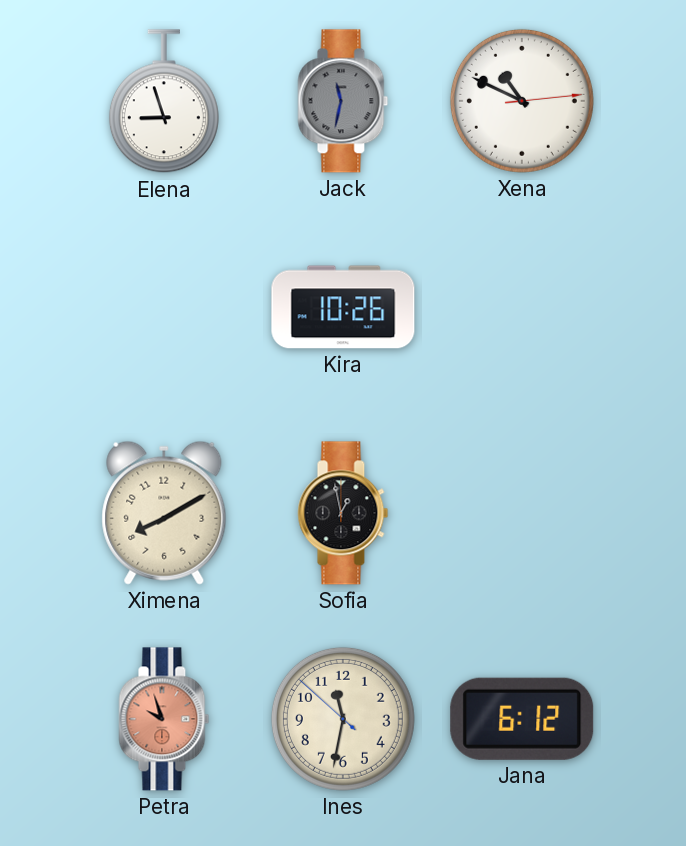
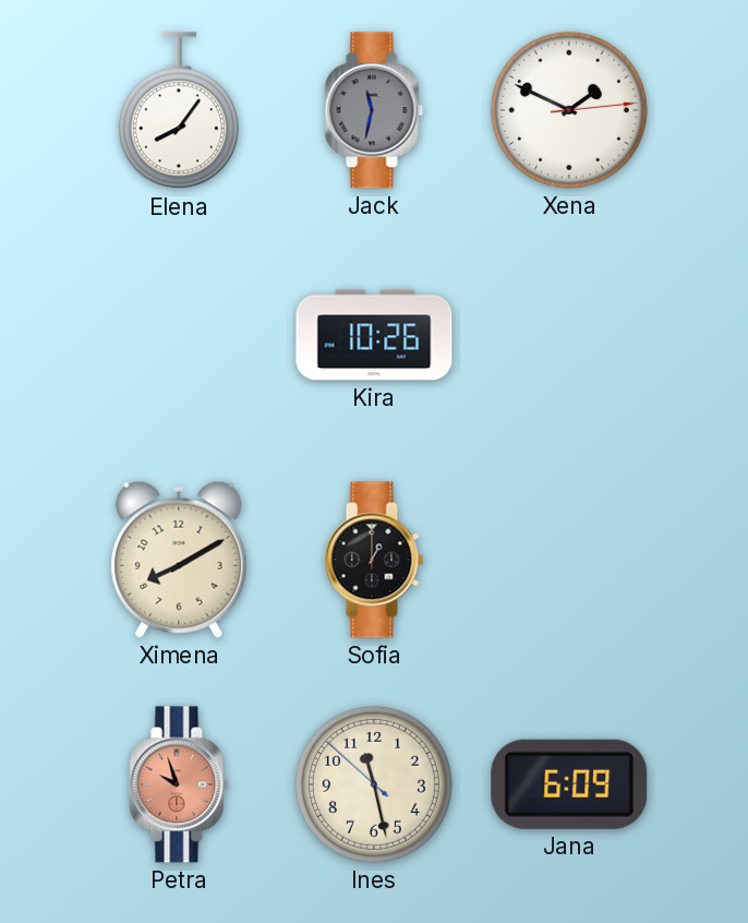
Elena: 8:57 -> 8:06 (179, 111)
Xena: 10:49 -> 1:49 (569, 110)
Sofia: 12:58 -> 1:00 (374, 560)
Ines: 11:31 -> 11:27 (374, 784)
Jana: 6:12 -> 6:09 (569, 784)
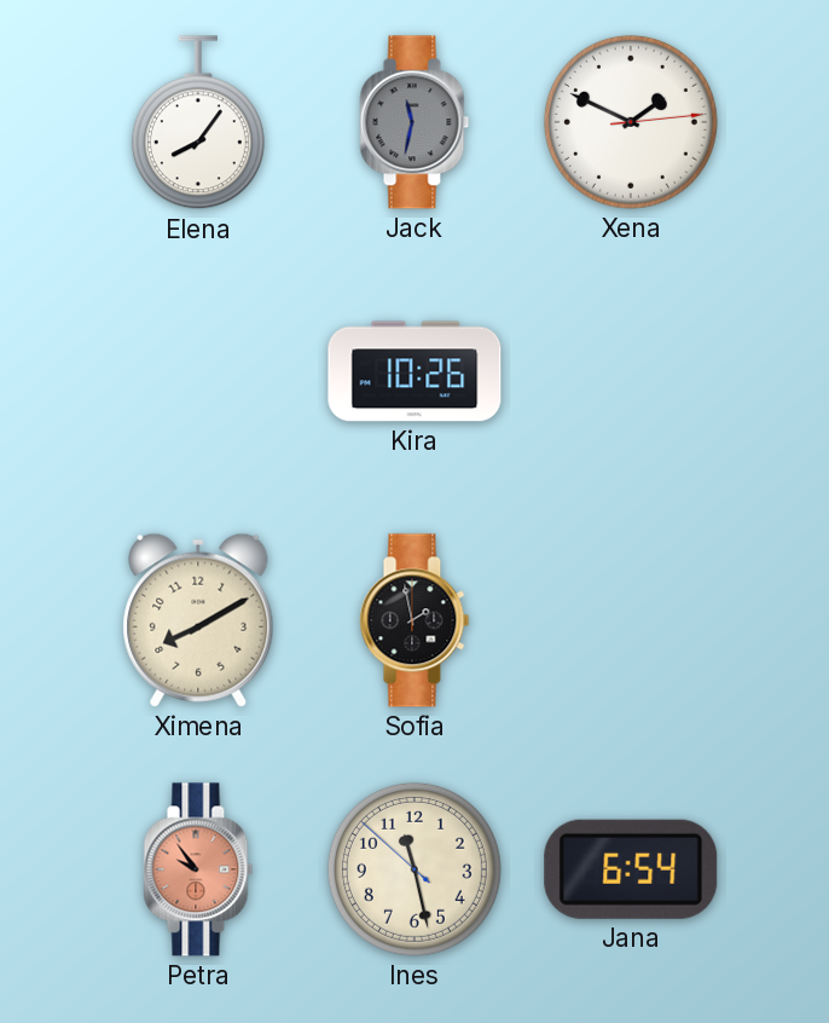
Sofia: 1:00 -> 1:58 (414, 620)
Petra: 9:57 -> 9:54 (198, 869)
Jana: 6:09 -> 6:54 (631, 869)
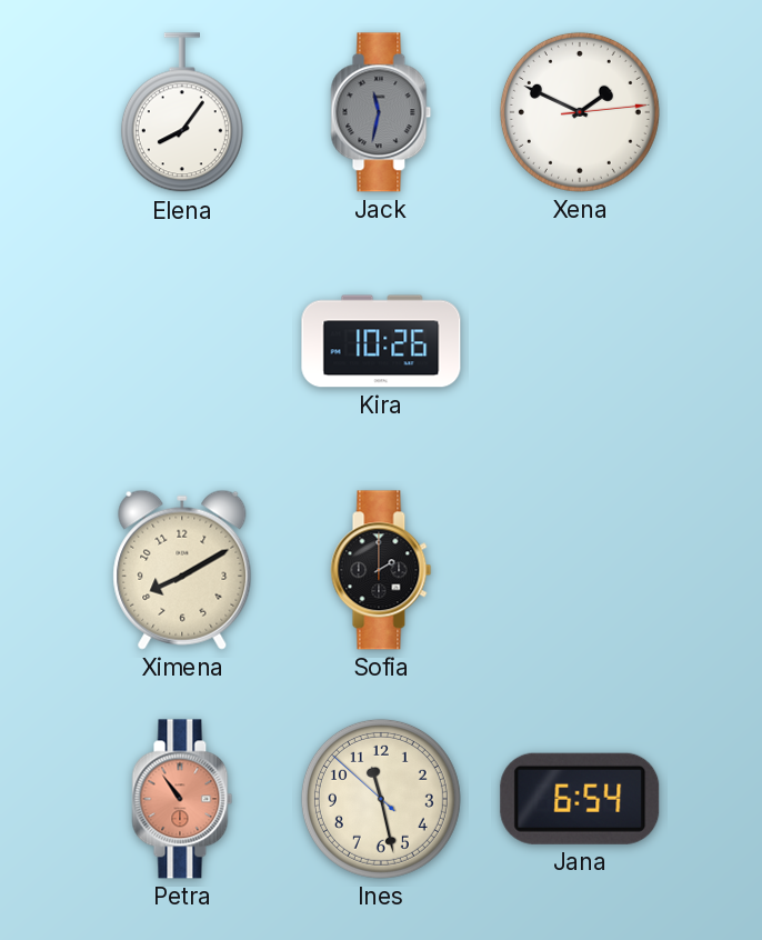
Sofia: 1:58 -> 2:00 (381, 570)
Petra: 9:54 -> 10:54 (182, 799)
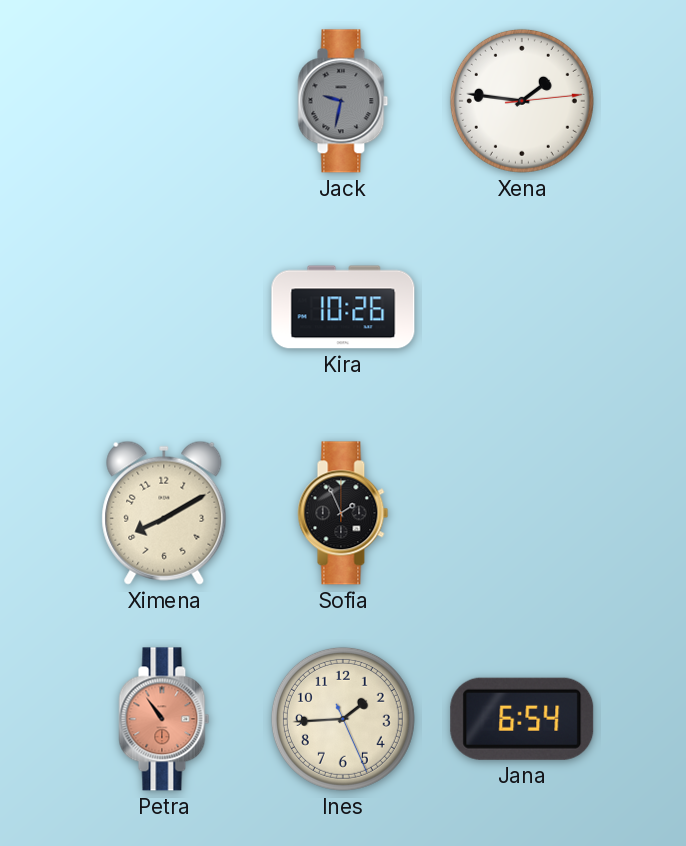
Elena: 8:06 -> none (182, 113)
Jack: 11:32 -> 9:32 (343, 101)
Xena: 1:49 -> 1:46 (522, 101)
Sofia: 2:00 -> 1:56 (343, 513)
Ines: 11:27 -> 1:44 (343, 719)
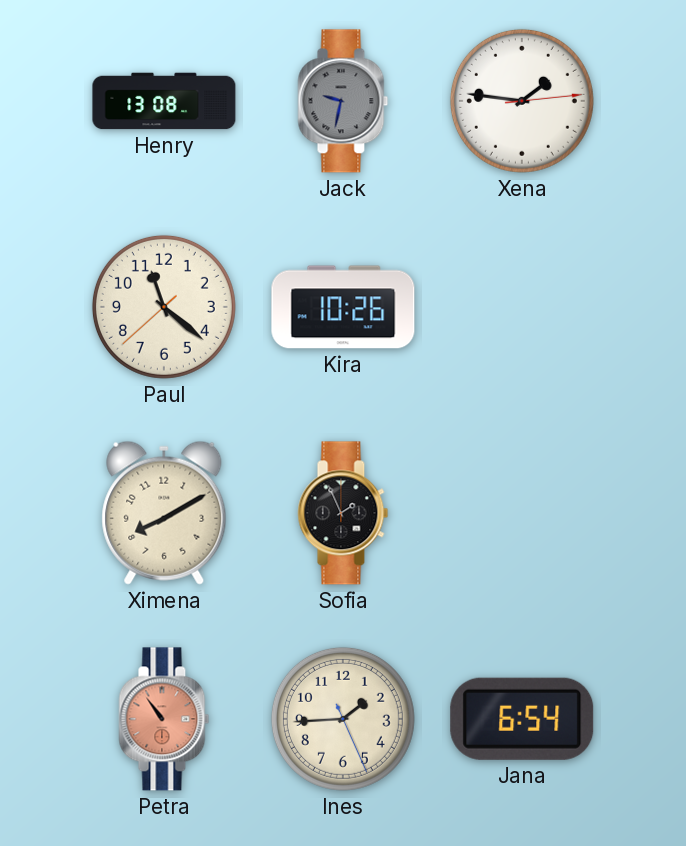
Henry: none -> 13:08 (164, 101)
Paul: none -> 11:21 (164, 307)
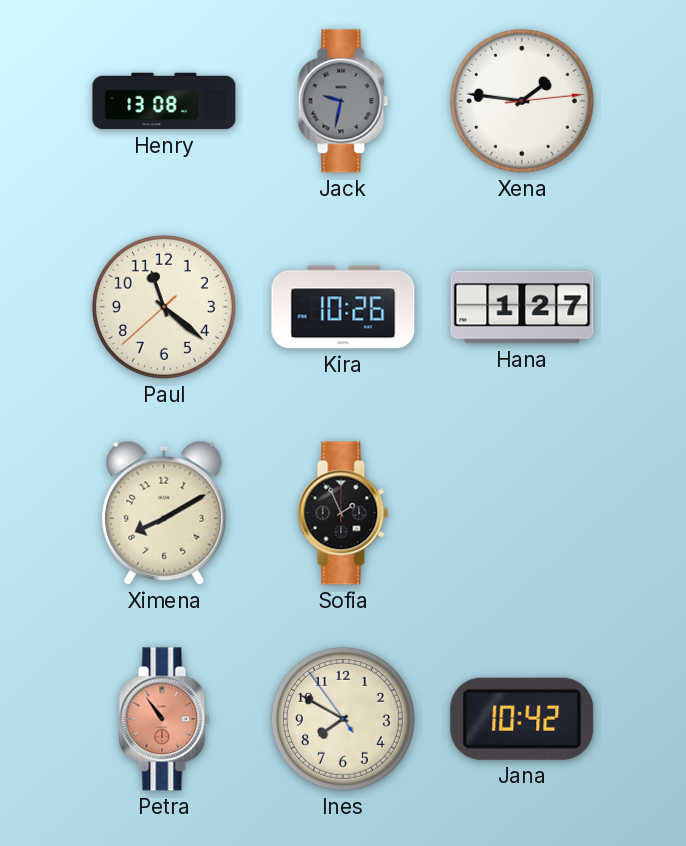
Hana: none -> 1:27 (522, 307)
Ines: 1:44 -> 7:49 (343, 719)
Jana: 6:54 -> 10:42 (522, 719)
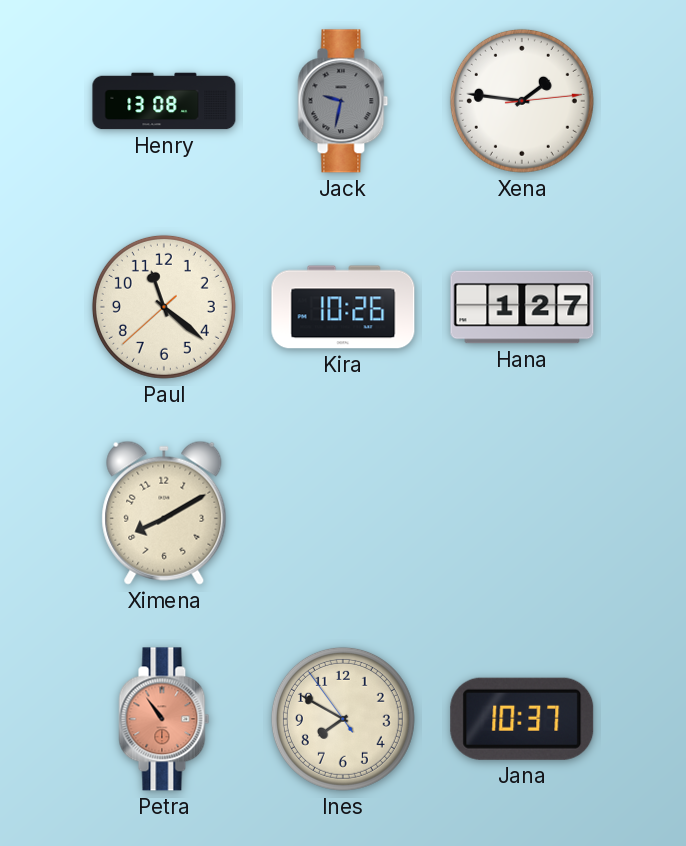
Sofia: 1:56 -> none (343, 513)
Jana: 10:42 -> 10:37 (522, 719)
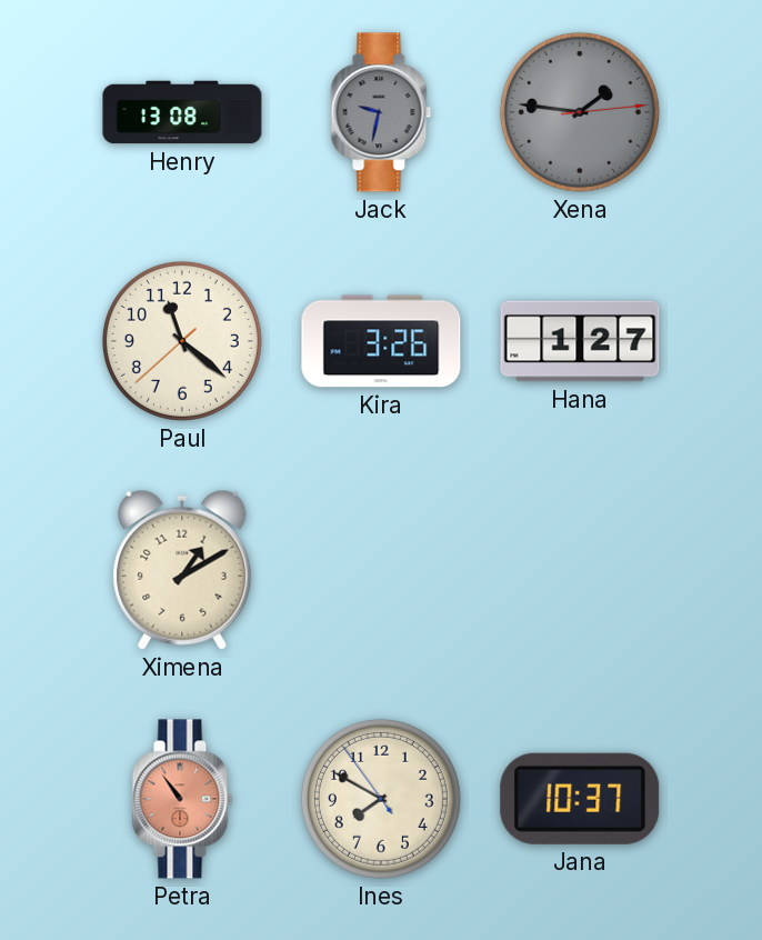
Xena dial: white -> grey (580, 112)
Kira: 10:26 -> 3:26 (381, 341)
Ximena: 8:10 -> 1:10 (182, 570)
